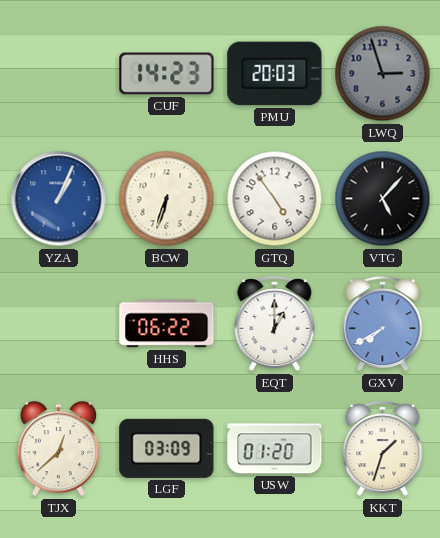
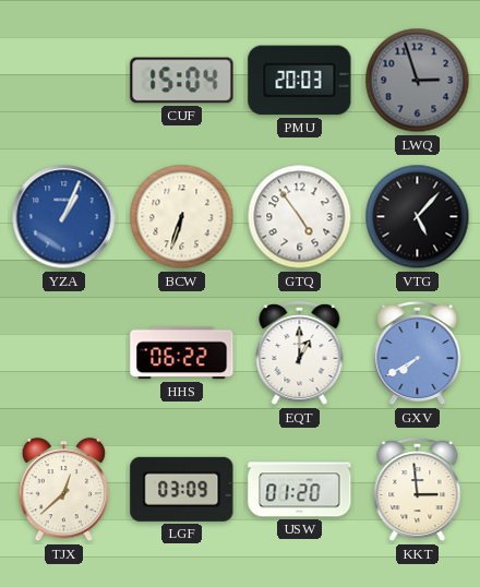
CUF: 14:23 -> 15:04 (182, 81)
KKT: 1:33 -> 2:59 (418, 491)
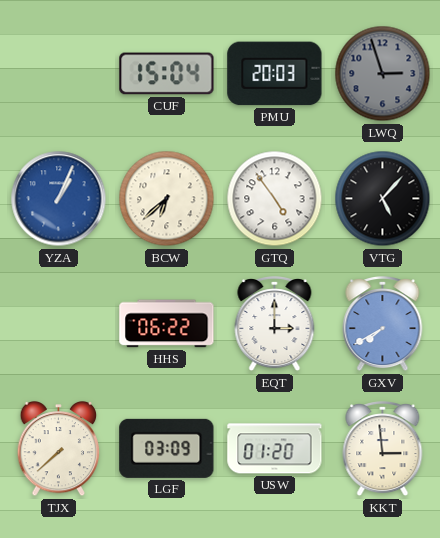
BCW: 6:33 -> 6:38 (167, 199)
EQT: 1:00 -> 3:00 (275, 325)
TJX: 12:38 -> 7:38 (59, 449)
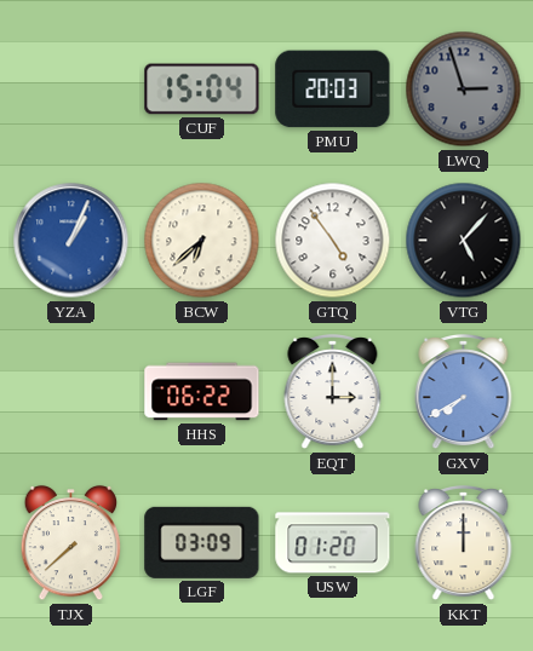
KKT: 2:59 -> 12:00 (464, 545)
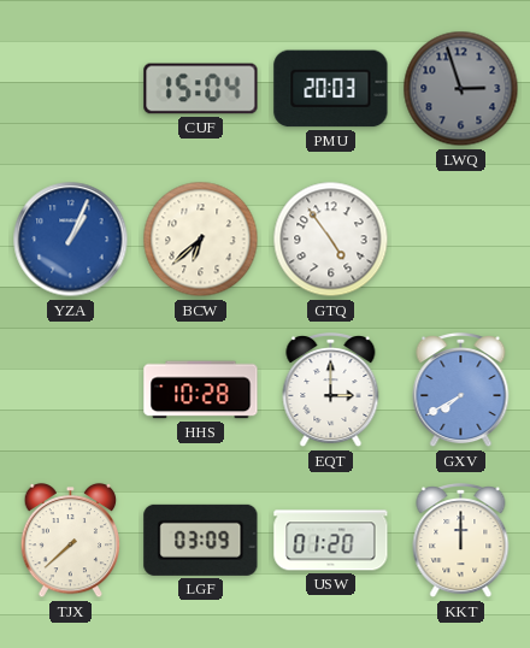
VTG: 5:07 -> none (464, 241)
HHS: 06:22 -> 10:28 (201, 390)
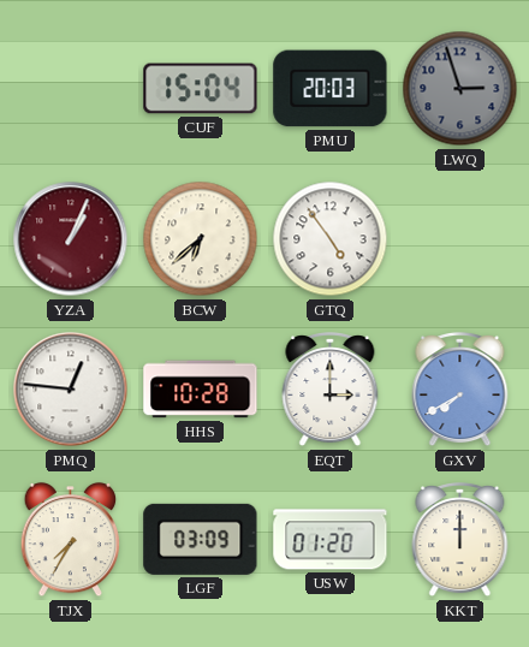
YZA dial: blue -> burgundy (71, 239)
PMQ: none -> 12:46 (71, 390)
TJX: 7:38 -> 7:35 (71, 540)
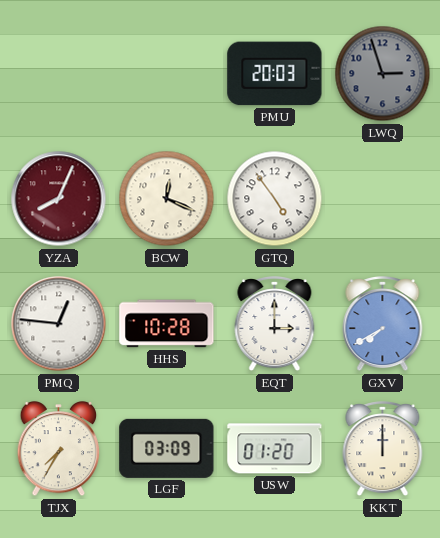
CUF: 15:04 -> none (201, 89)
YZA: 1:04 -> 8:04 (59, 199)
BCW: 6:38 -> 12:19 (167, 199)
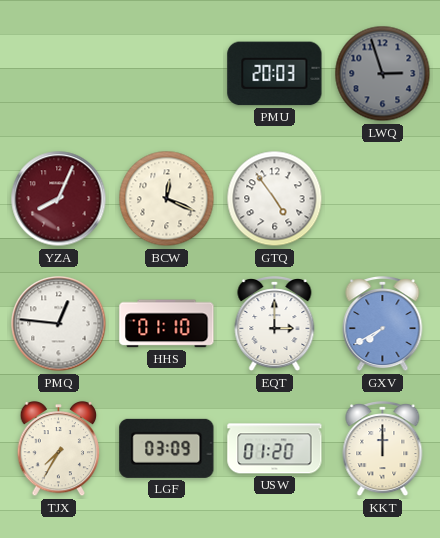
HHS: 10:28 -> 01:10 (167, 324)
